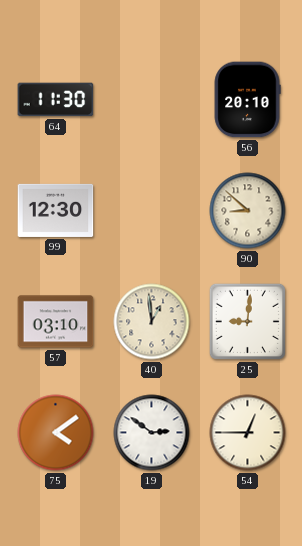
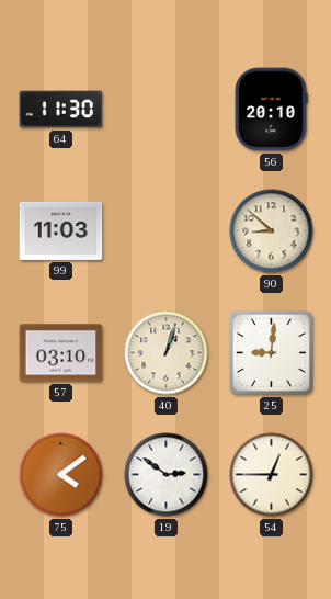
99: 12:30 -> 11:03 (61, 230)
40: 12:59 -> 1:03 (167, 353)
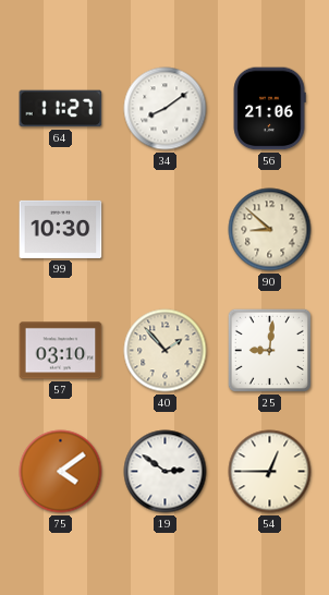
64: 11:30 -> 11:27 (61, 109)
34: none -> 8:09 (166, 109)
56: 20:10 -> 21:06 (269, 109)
99: 11:03 -> 10:30 (61, 229)
40: 1:03 -> 1:53 (166, 351)
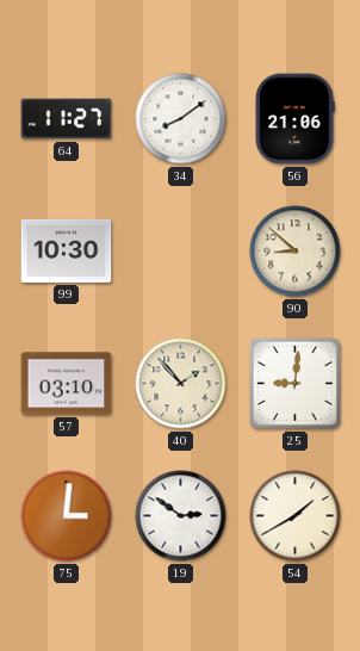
75: 4:09 -> 3:01 (67, 516)
54: 12:45 -> 1:40 (296, 516)
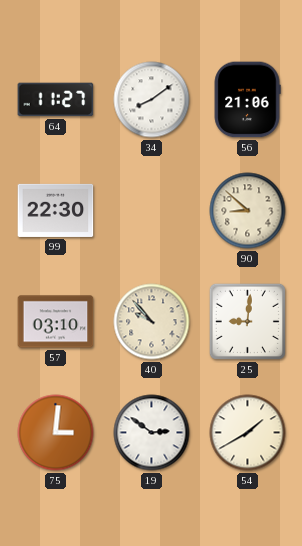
99: 10:30 -> 22:30 (56, 210)
40: 1:53 -> 9:53 (152, 322)
